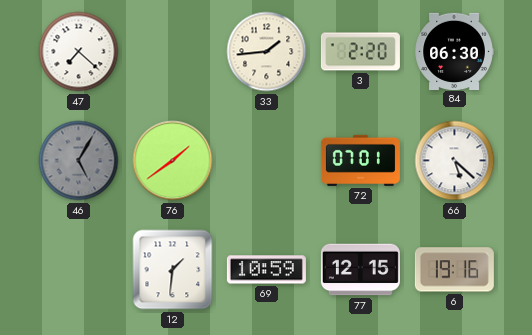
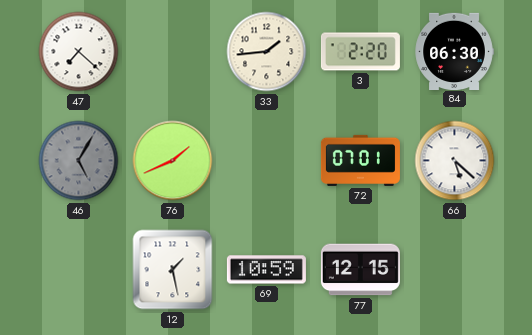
76: 1:39 -> 1:41 (173, 161)
12: 1:31 -> 1:28 (173, 270)
6: 19:16 -> none (454, 270)
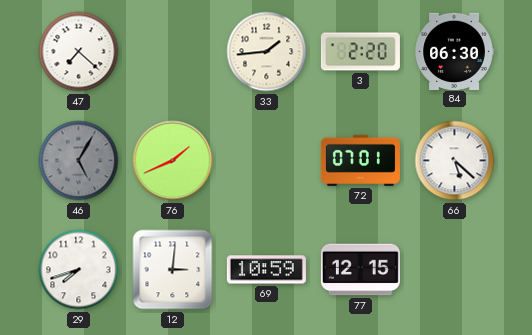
29: none -> 7:42 (79, 270)
12: 1:28 -> 3:01 (173, 270)
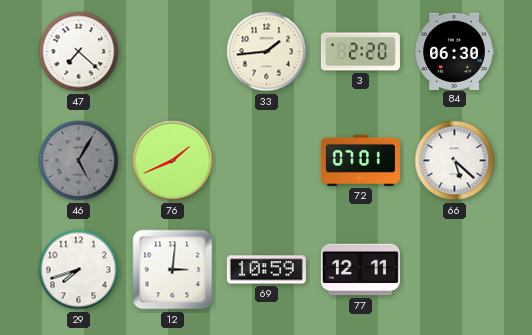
77: 12:15 -> 12:11 (360, 270)
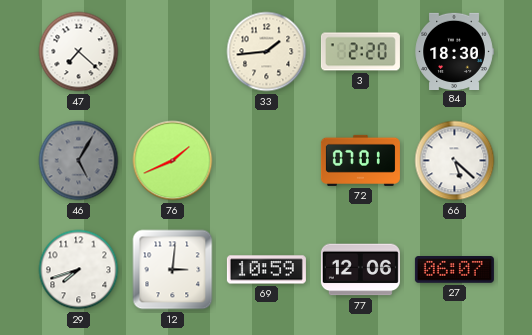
84: 06:30 -> 18:30 (454, 51)
77: 12:11 -> 12:06 (360, 270)
27: none -> 06:07 (454, 270)
